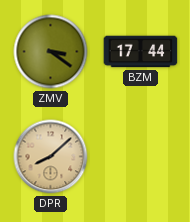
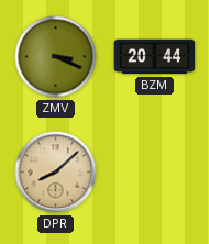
ZMV: 3:21 -> 3:19 (56, 57)
BZM: 17:44 -> 20:44 (155, 57)
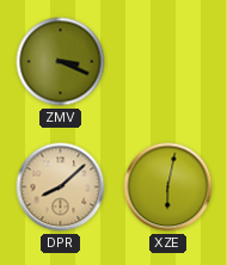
BZM: 20:44 -> none (155, 57)
XZE: none -> 6:02 (168, 187)
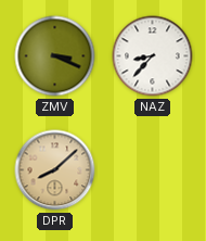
NAZ: none -> 8:37 (153, 56)
XZE: 6:02 -> none (168, 187)
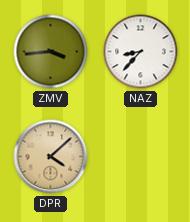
ZMV: 3:19 -> 3:44 (51, 52)
DPR: 8:08 -> 4:08 (51, 157)
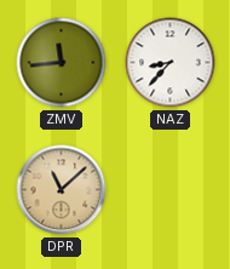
ZMV: 3:44 -> 11:44 (62, 63)
DPR: 4:08 -> 11:08 (62, 190)
